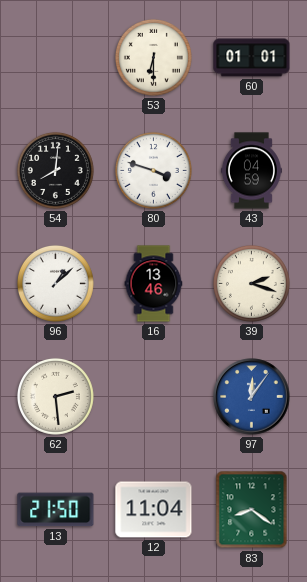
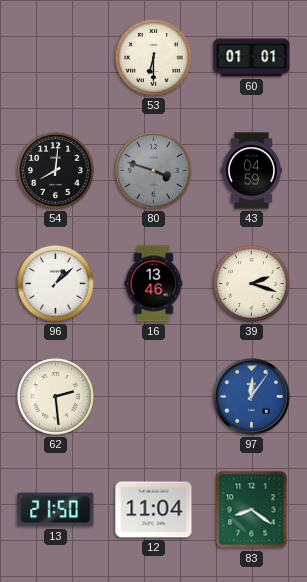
80 dial: white -> grey (153, 170)
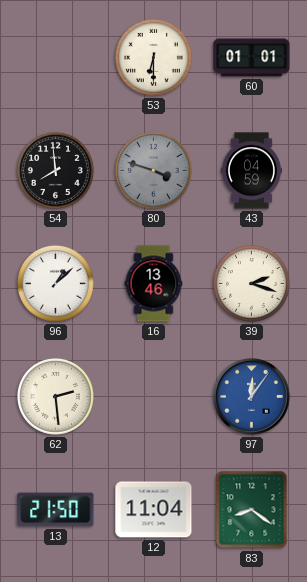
54: 8:01 -> 7:59 (55, 170)
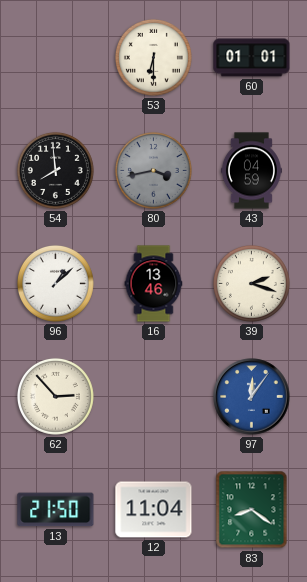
80: 3:48 -> 3:43 (153, 170)
62: 2:29 -> 2:53 (55, 396)
